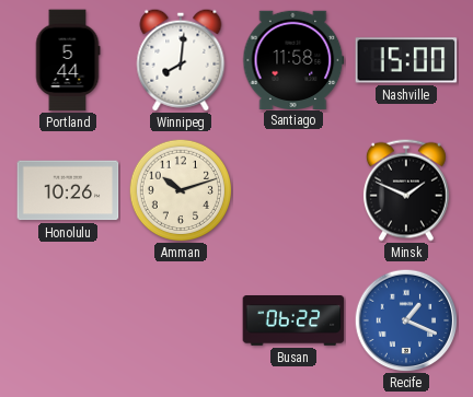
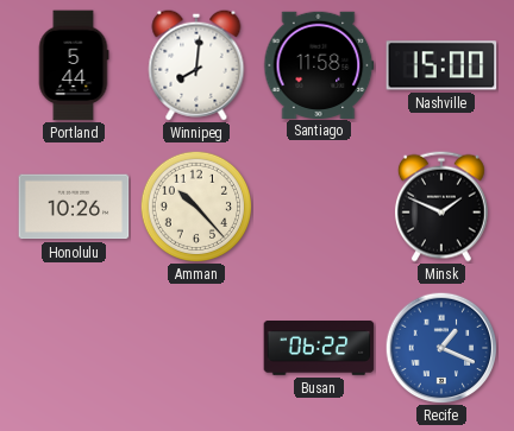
Amman: 10:12 -> 10:23 (196, 207)
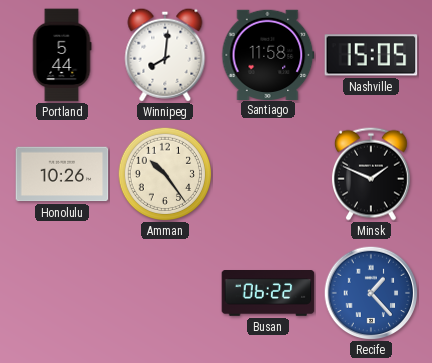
Nashville: 15:00 -> 15:05 (371, 55)
Amman: 10:23 -> 10:24 (165, 174)
Recife: 1:19 -> 1:23 (371, 293)
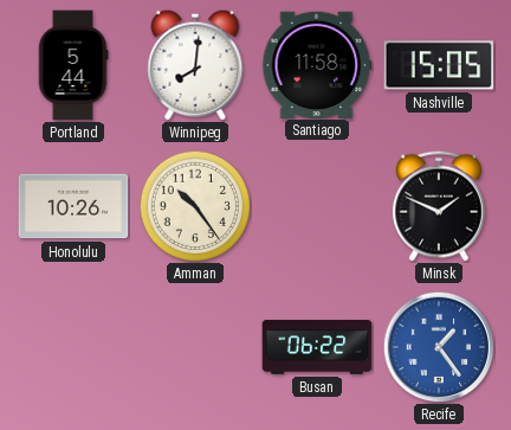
Recife: 1:23 -> 1:24 (439, 347)
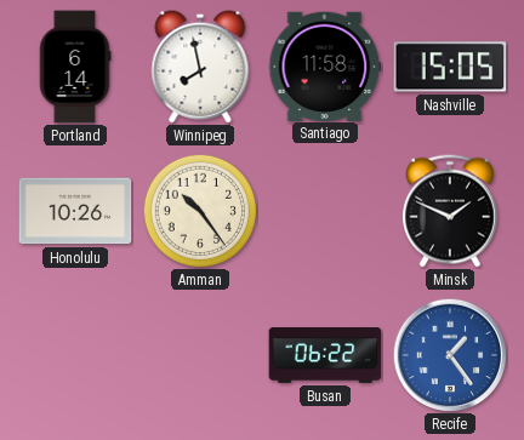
Portland: 5:44 -> 6:14 (75, 67)
Winnipeg: 8:01 -> 7:58 (200, 67)
